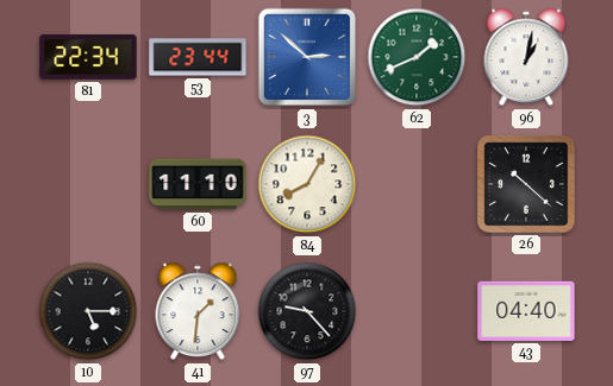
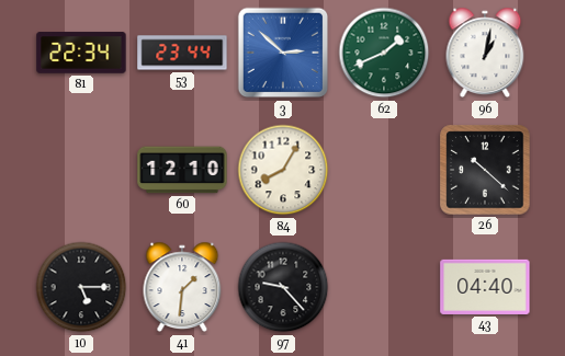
60: 11:10 -> 12:10 (182, 170)
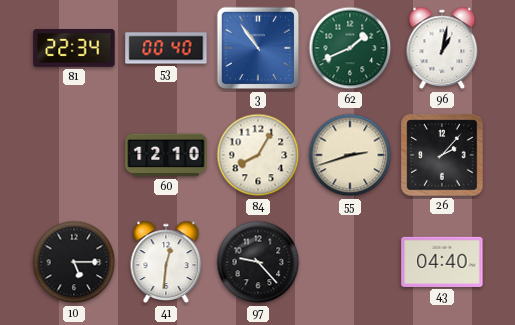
53: 23:44 -> 00:40 (166, 48)
3: 2:52 -> 10:54 (258, 48)
55: none -> 2:42 (350, 155)
26: 10:22 -> 2:07 (442, 155)
41: 1:31 -> 12:31 (166, 262)
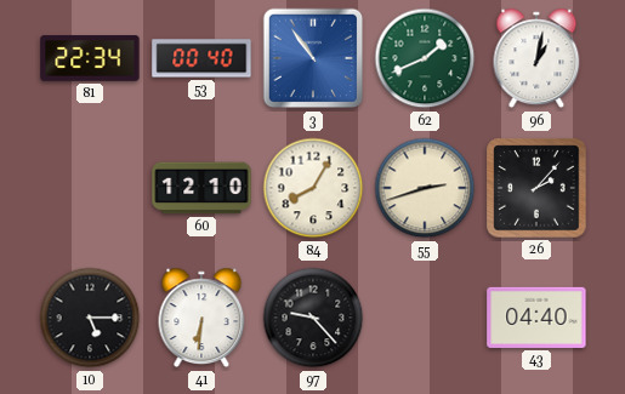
41: 12:31 -> 6:31 (201, 318)
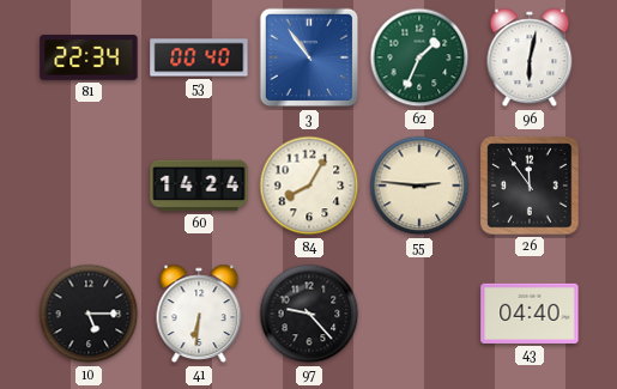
62: 1:41 -> 1:34 (419, 57)
96: 1:02 -> 6:02 (530, 57)
60: 12:10 -> 14:24 (199, 186)
55: 2:42 -> 2:46 (419, 186)
26: 2:07 -> 11:54 (530, 186)
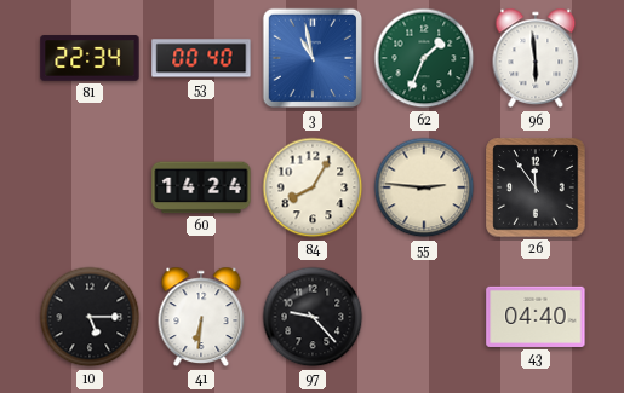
3: 10:54 -> 10:58 (313, 58)
96: 6:02 -> 5:59 (536, 58)
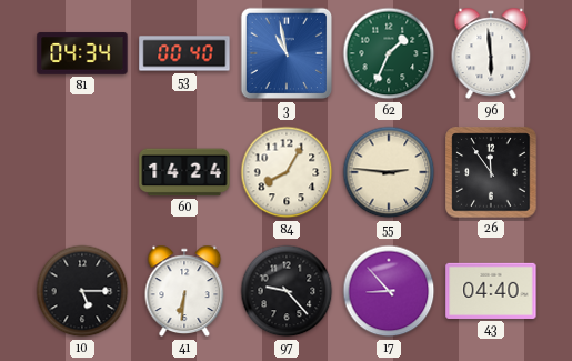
81: 22:34 -> 04:34 (82, 53)
17: none -> 8:53 (389, 291)
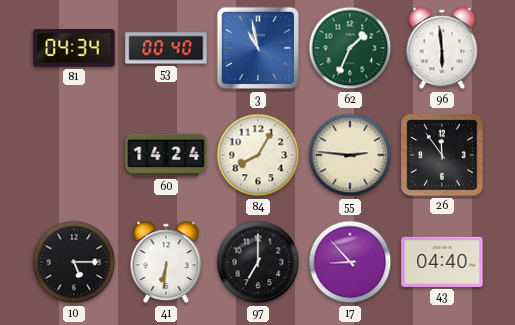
97: 9:23 -> 7:00 (258, 262)
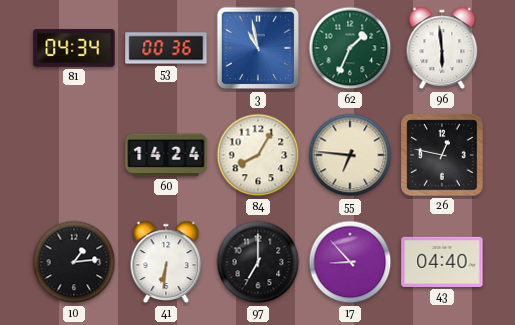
53: 00:40 -> 00:36 (166, 48)
55: 2:46 -> 6:46 (350, 155)
26: 11:54 -> 12:47 (442, 155)
10: 5:15 -> 1:14 (74, 262)
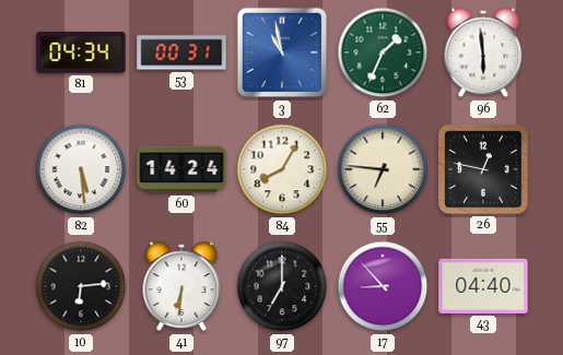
53: 00:36 -> 00:31 (181, 52)
82: none -> 5:29 (81, 169)
10: 1:14 -> 6:14 (81, 286)
